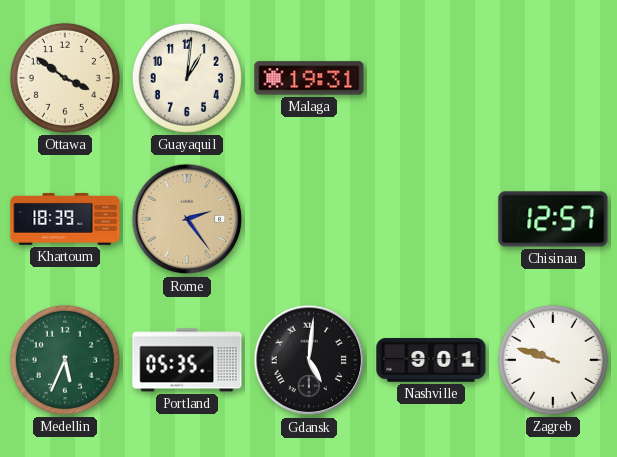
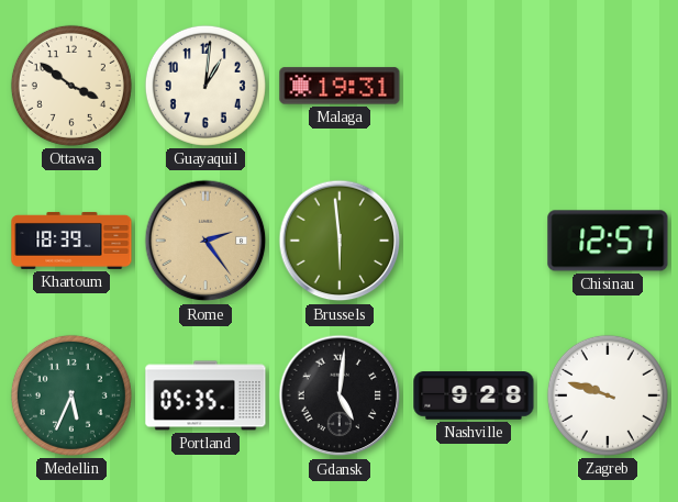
Brussels: none -> 5:59 (340, 241)
Nashville: 9:01 -> 9:28 (474, 395)
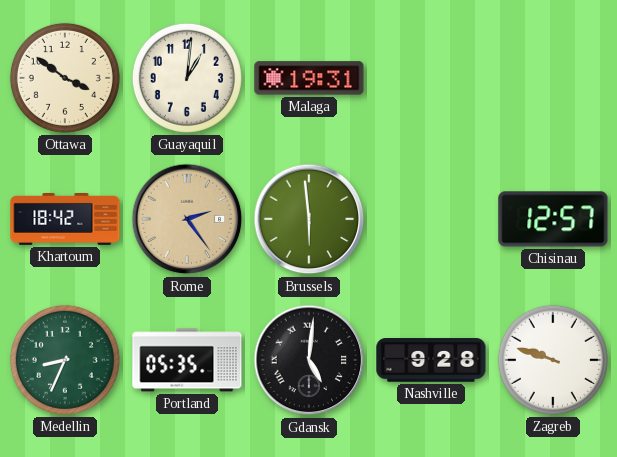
Khartoum: 18:39 -> 18:42 (65, 219)
Medellin: 5:34 -> 8:34 (65, 360)
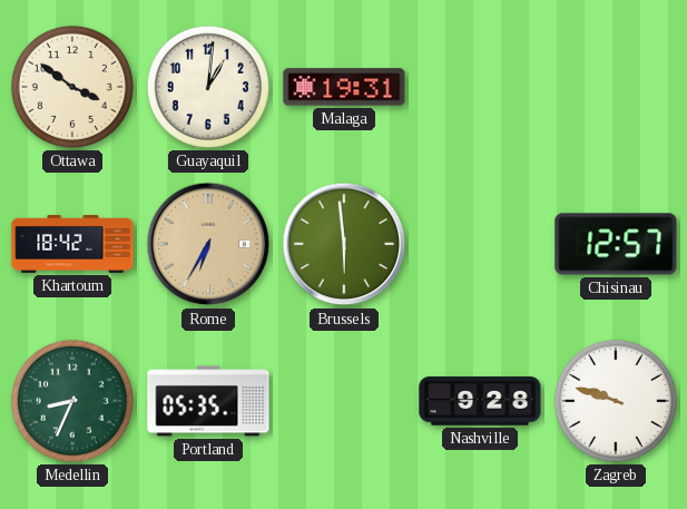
Rome: 2:24 -> 6:35 (208, 244)
Gdansk: 5:01 -> none (309, 360)
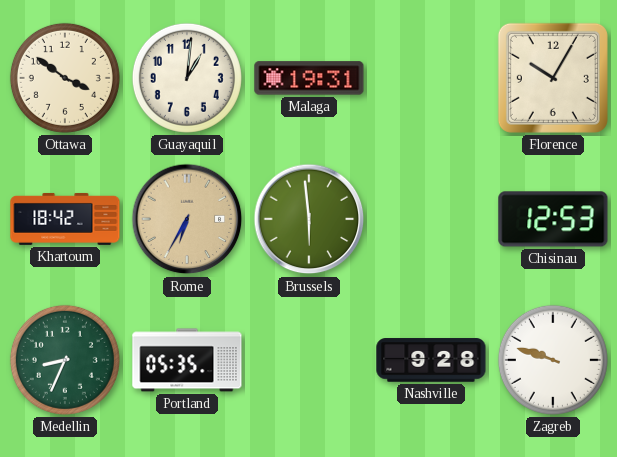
Florence: none -> 10:05 (553, 78)
Chisinau: 12:57 -> 12:53 (553, 219)
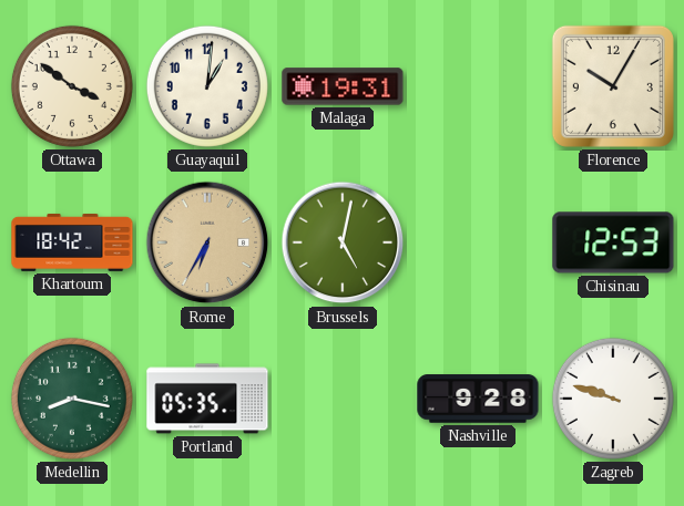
Brussels: 5:59 -> 5:02 (343, 242)
Medellin: 8:34 -> 8:17 (72, 399)
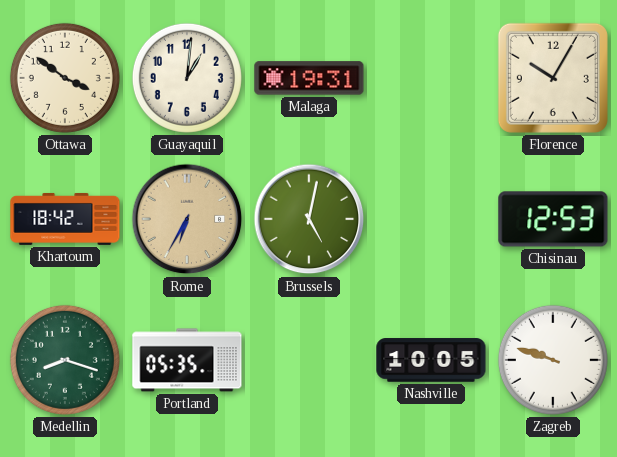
Medellin: 8:17 -> 8:18 (65, 360)
Nashville: 9:28 -> 10:05 (431, 360)
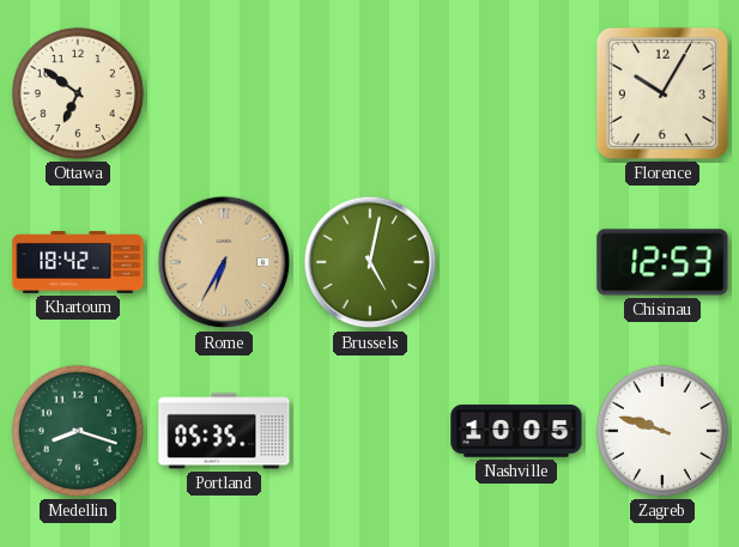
Ottawa: 3:51 -> 6:51 (78, 93)
Guayaquil: 1:01 -> none (187, 78)
Malaga: 19:31 -> none (309, 78)
